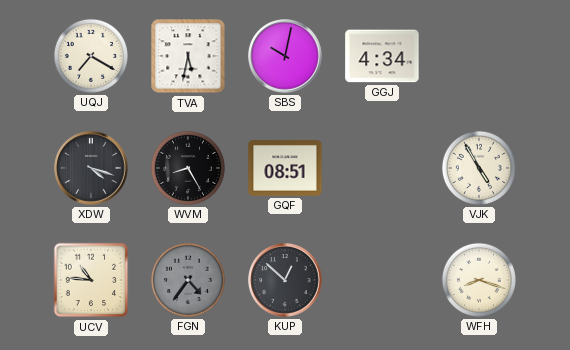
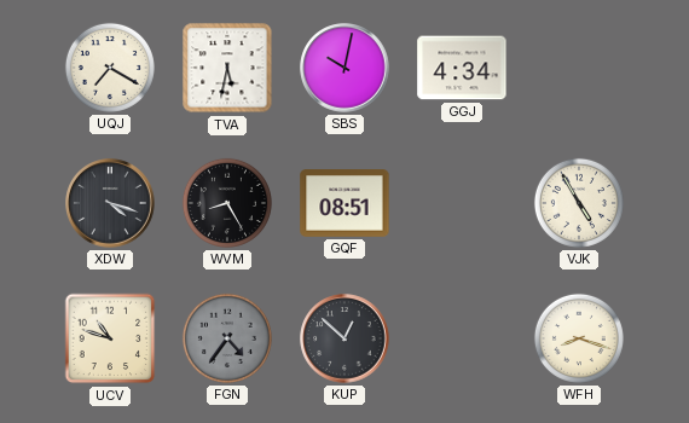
UCV: 10:46 -> 10:48 (110, 338)
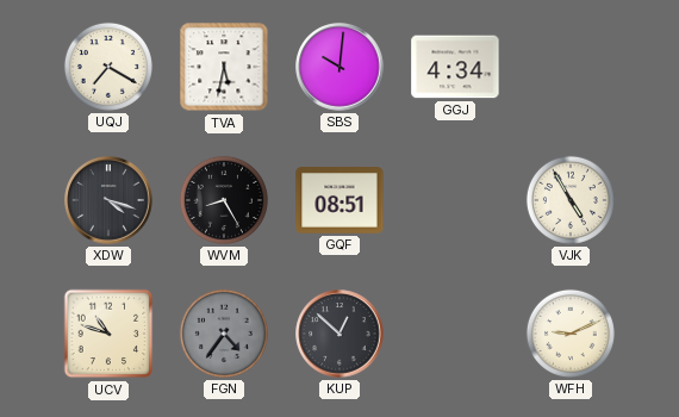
SBS: 10:02 -> 10:01 (339, 67)
WFH: 8:18 -> 9:11 (571, 334)
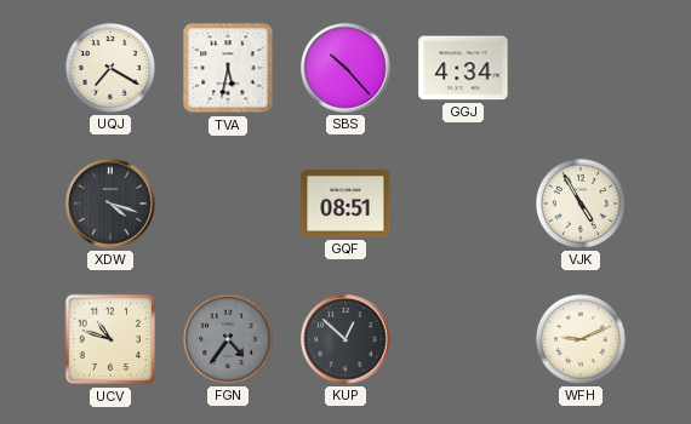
SBS: 10:01 -> 10:23 (345, 68)
WVM: 8:25 -> none (224, 200)
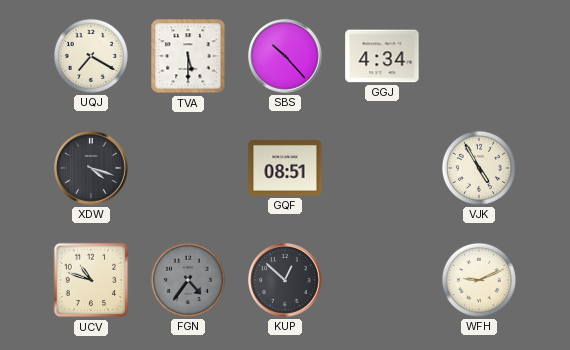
TVA: 5:32 -> 5:30 (188, 56)
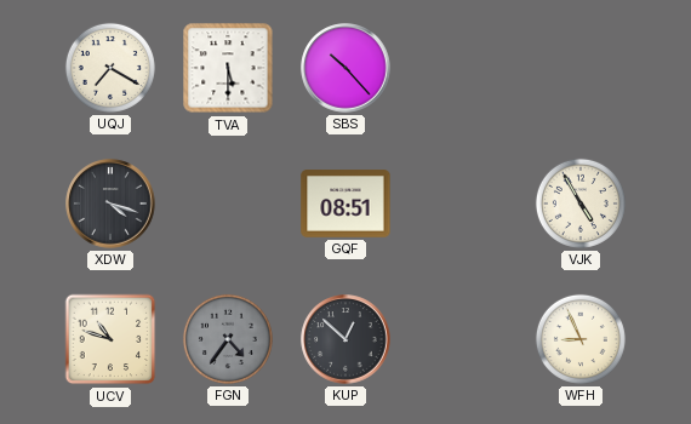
GGJ: 4:34 -> none (382, 56)
WFH: 9:11 -> 8:56 (581, 339)
